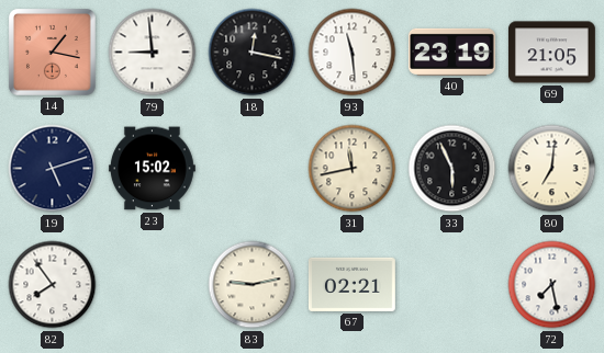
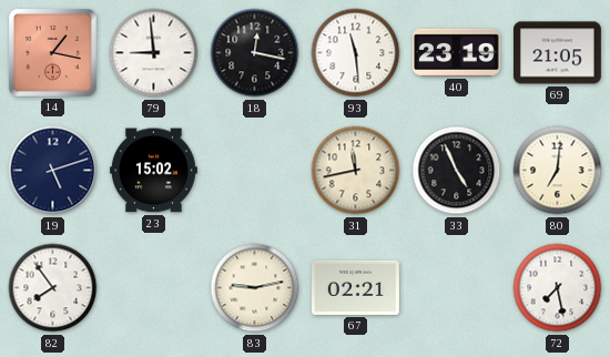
33: 5:56 -> 4:56 (457, 171)
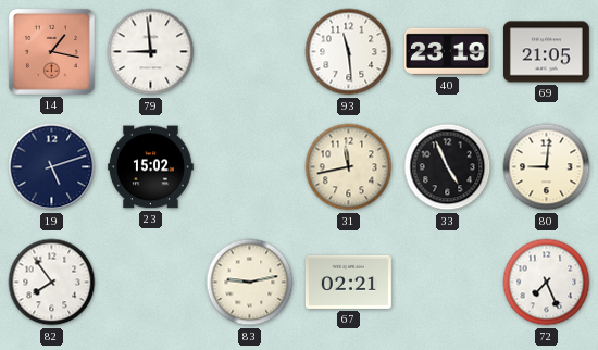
18: 12:17 -> none (255, 53)
80: 7:01 -> 9:01 (547, 167)
72: 7:28 -> 7:26 (547, 283)
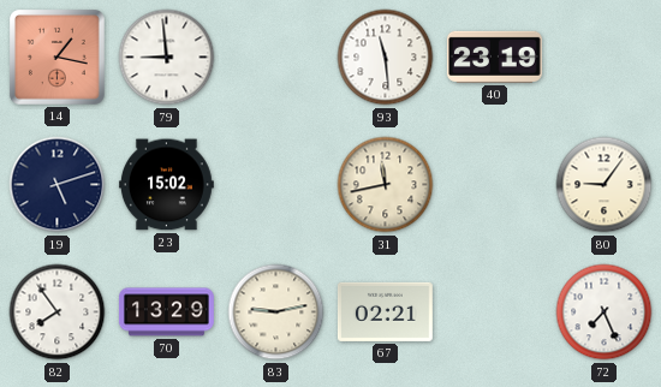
69: 21:05 -> none (547, 52)
33: 4:56 -> none (448, 167)
80: 9:01 -> 9:06 (605, 185)
70: none -> 13:29 (167, 312)
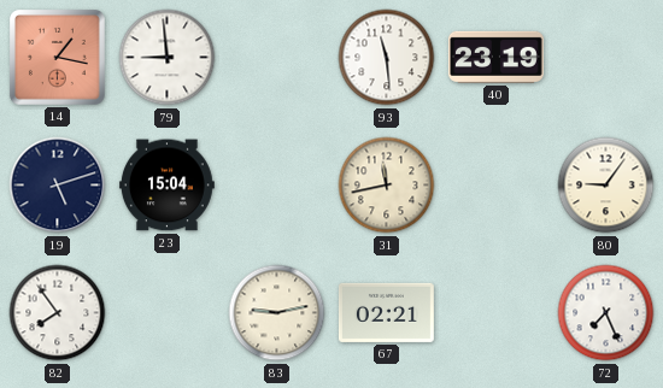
23: 15:02 -> 15:04 (166, 186)
70: 13:29 -> none (167, 312)
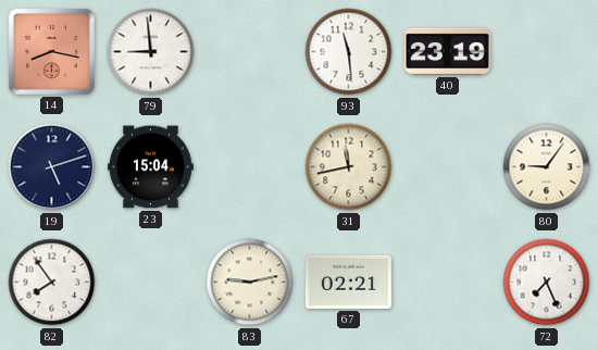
14: 1:17 -> 8:17 (51, 51)
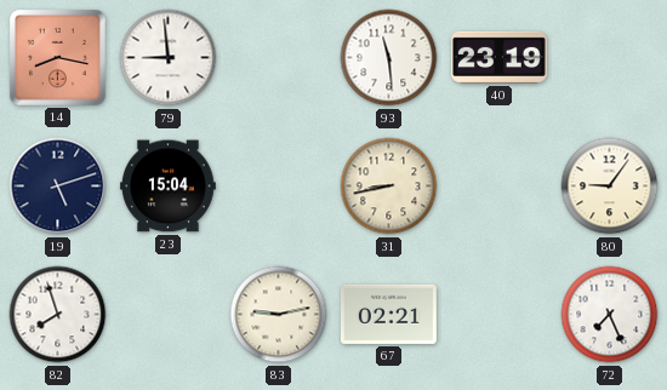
31: 11:43 -> 8:43 (389, 187)
82: 7:54 -> 7:57 (58, 315)
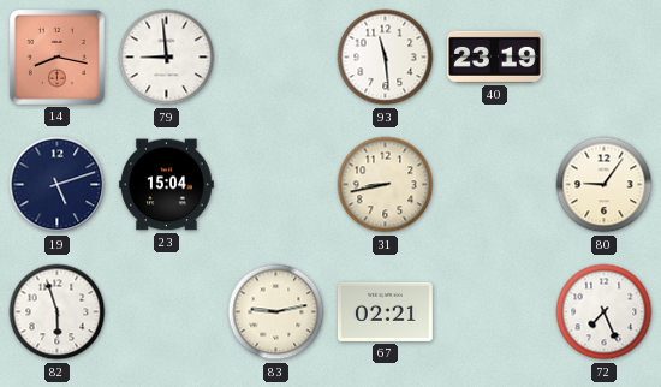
82: 7:57 -> 5:57 (58, 312)
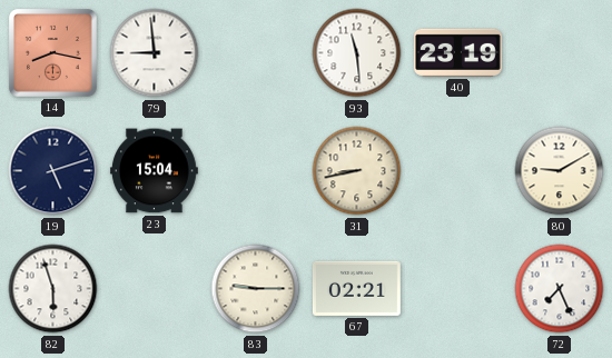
80: 9:06 -> 9:10 (560, 171)
83: 9:13 -> 9:15 (256, 289)
